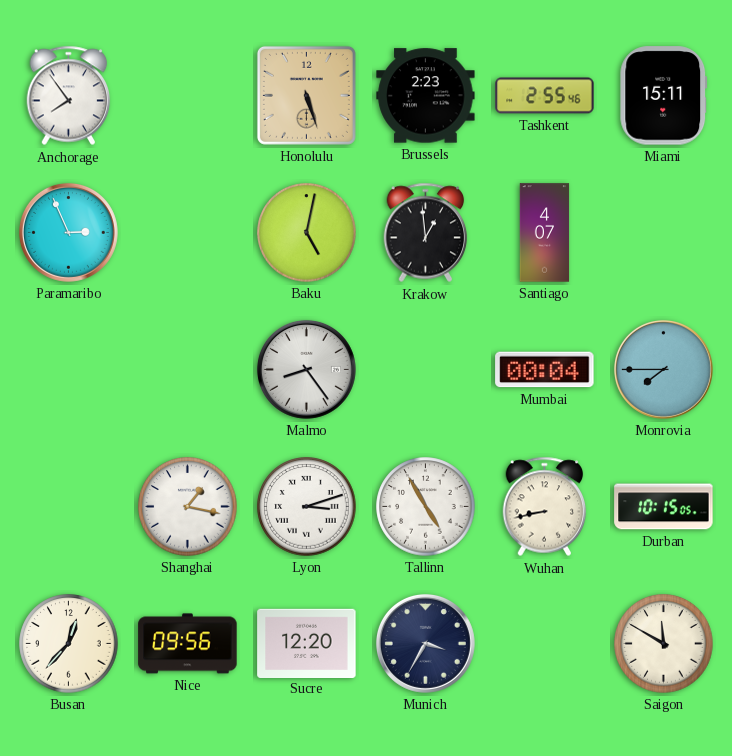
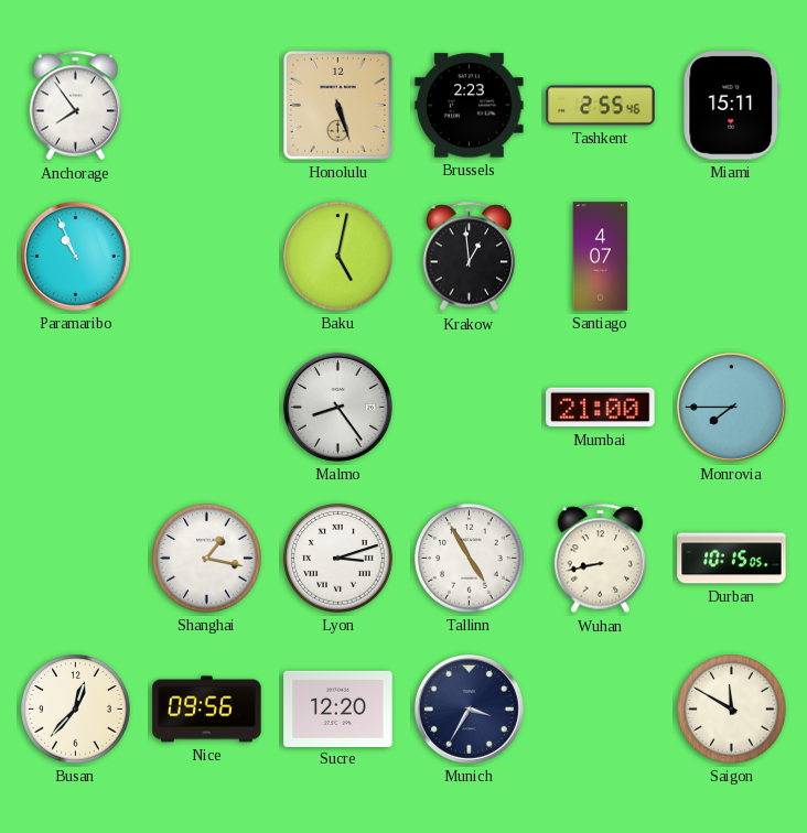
Paramaribo: 2:56 -> 10:56 (75, 256)
Mumbai: 00:04 -> 21:00 (601, 408)
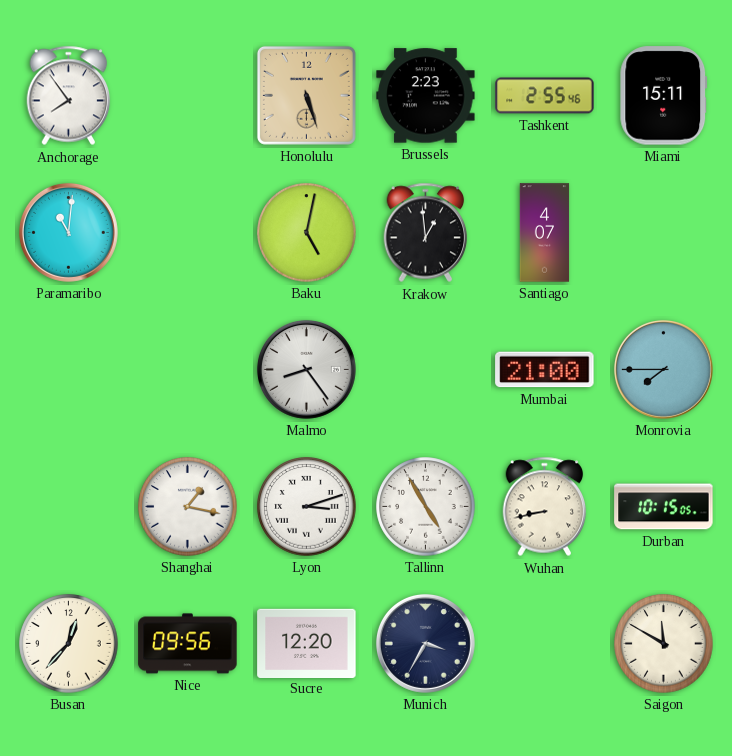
Paramaribo: 10:56 -> 11:01 (68, 232)
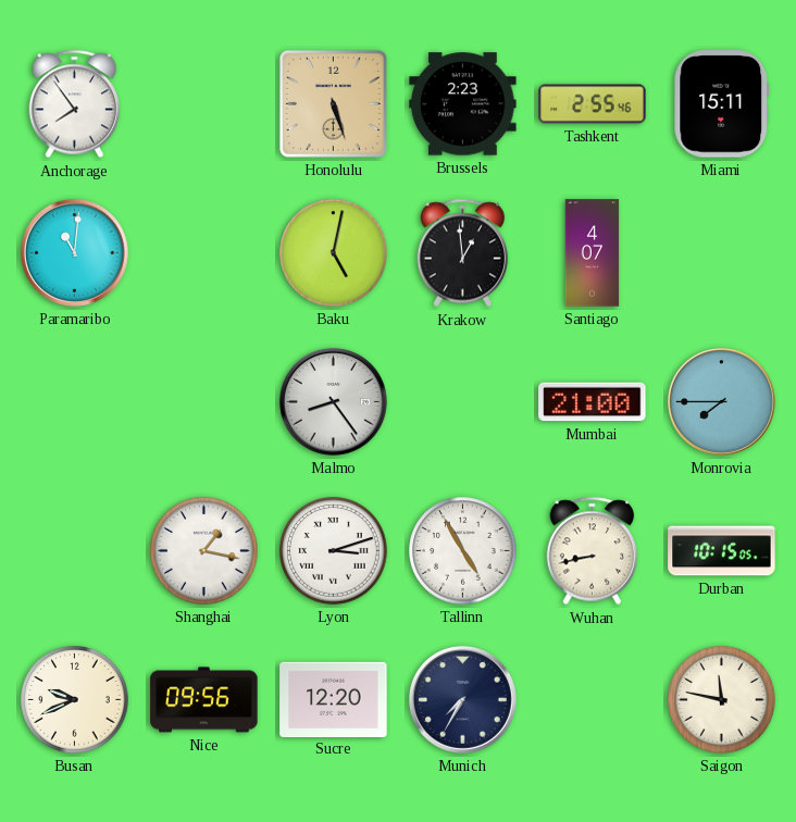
Busan: 12:37 -> 9:41 (75, 700)
Munich: 3:35 -> 7:35 (462, 699)
Saigon: 11:50 -> 11:47 (722, 700)
